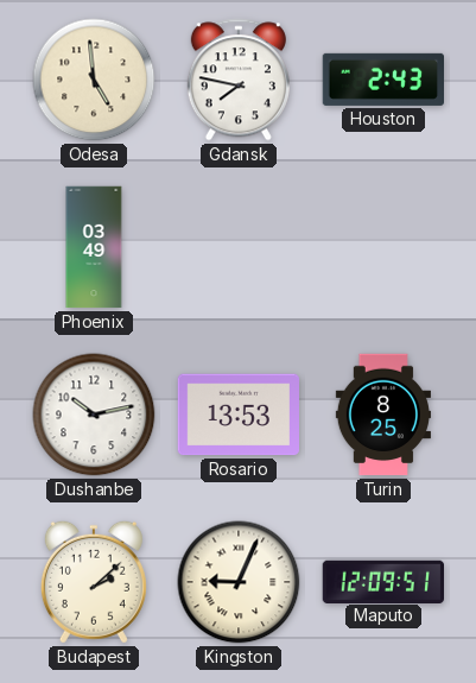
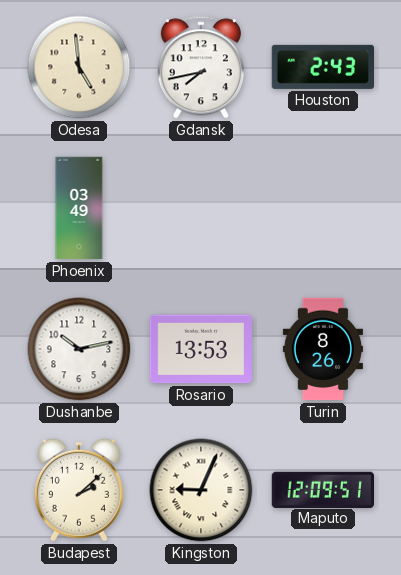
Gdansk: 7:47 -> 7:43 (201, 67)
Turin: 8:25 -> 8:26 (323, 349)
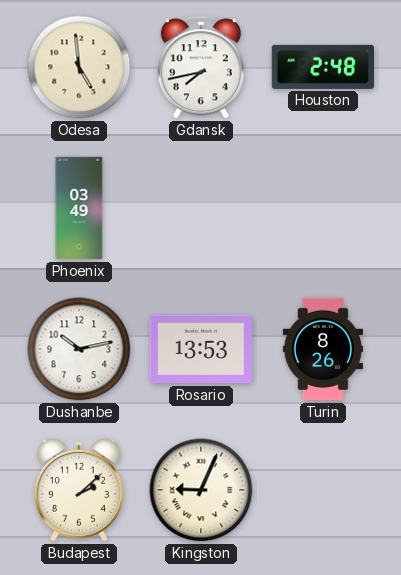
Houston: 2:43 -> 2:48 (322, 67)
Maputo: 12:09 -> none (322, 489)
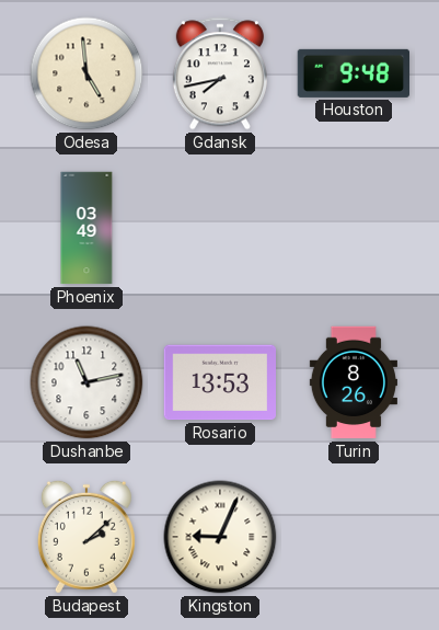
Houston: 2:48 -> 9:48 (353, 73)
Dushanbe: 10:13 -> 11:13 (86, 382)
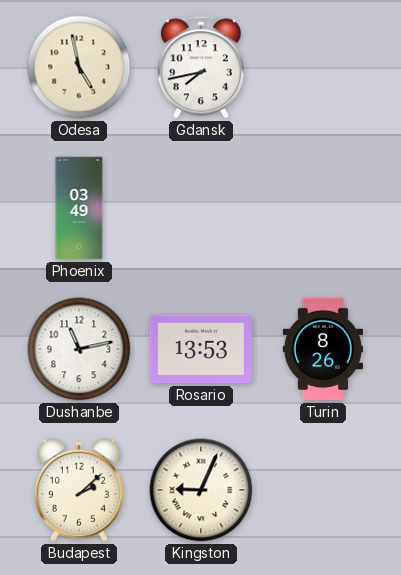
Odesa: 4:59 -> 4:58 (79, 67)
Houston: 9:48 -> none (353, 73)
